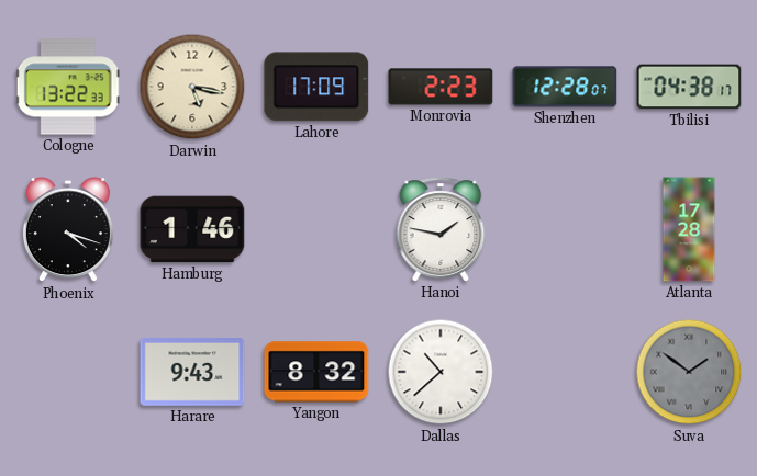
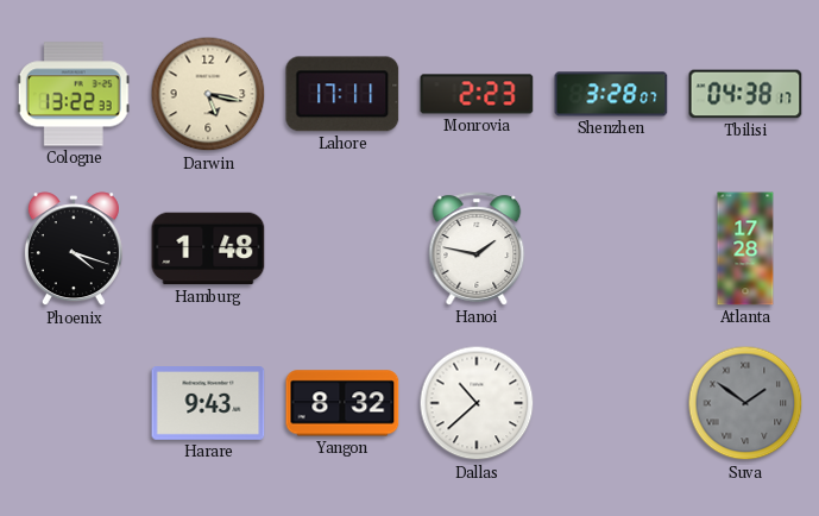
Lahore: 17:09 -> 17:11 (342, 94)
Shenzhen: 12:28 -> 3:28 (611, 94)
Hamburg: 1:46 -> 1:48 (208, 248)
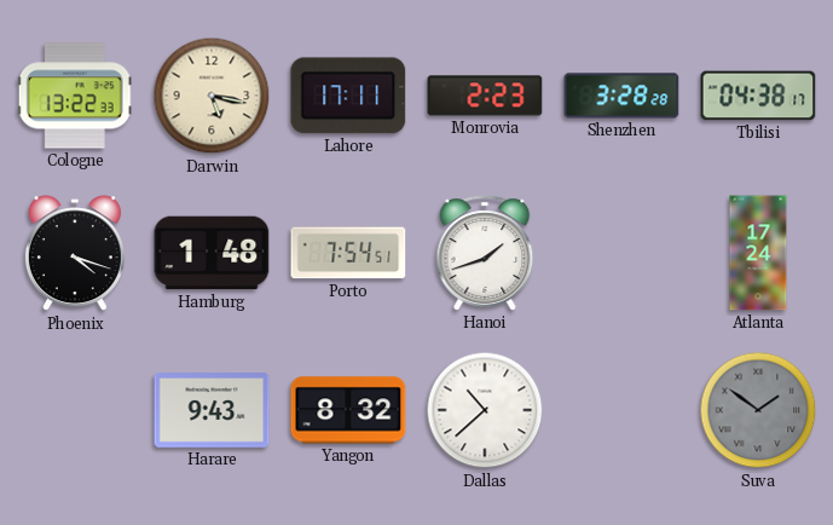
Shenzhen: 3:28:07 -> 3:28:28 (621, 96)
Porto: none -> 7:54 (348, 253)
Hanoi: 1:47 -> 1:42 (485, 253)
Atlanta: 17:28 -> 17:24 (758, 253)
